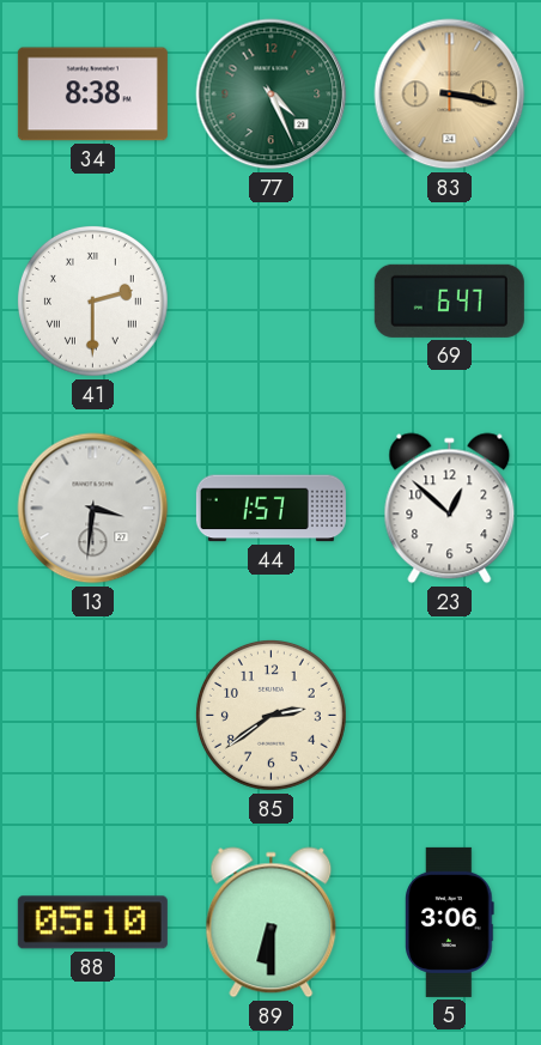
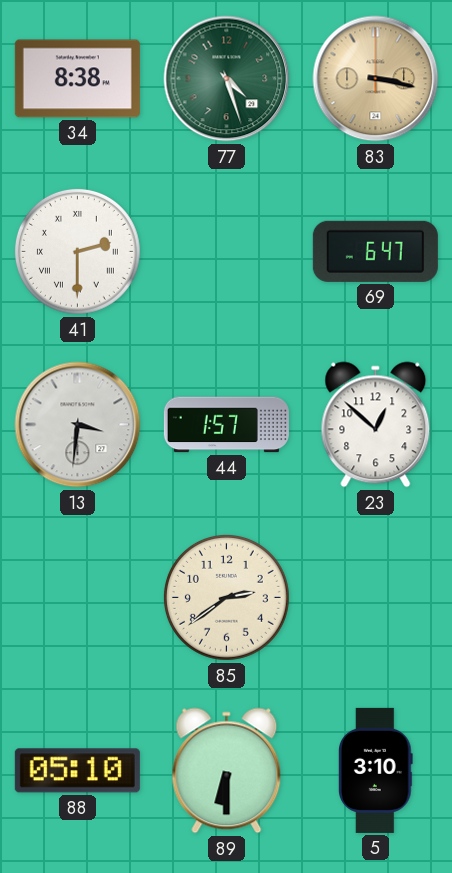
77: 4:26 -> 4:27 (227, 79)
5: 3:06 -> 3:10 (376, 770)
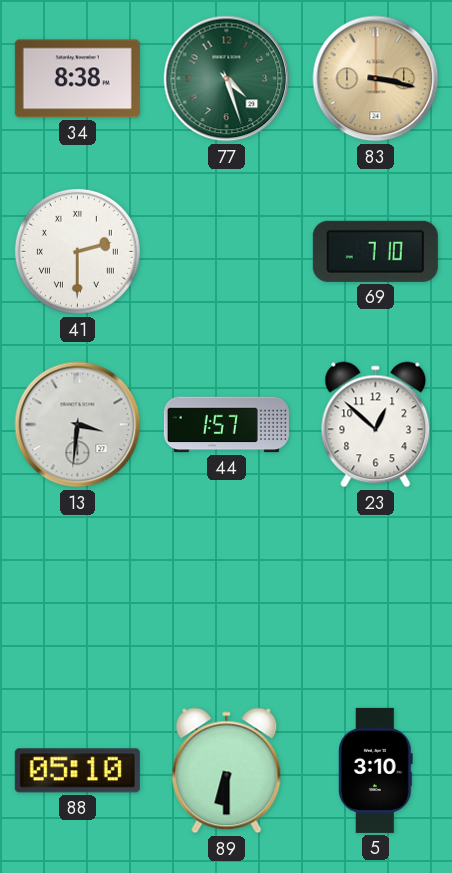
69: 6:47 -> 7:10 (375, 251)
85: 2:39 -> none (226, 597)
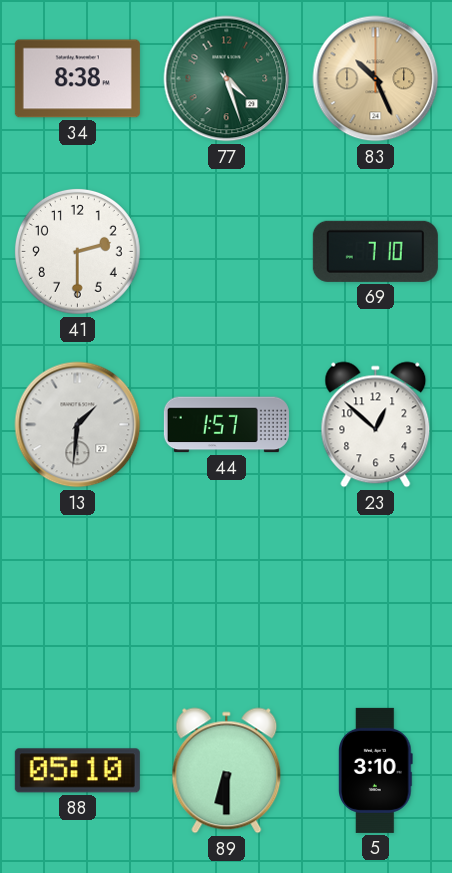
83: 3:17 -> 10:26 (376, 79)
41 numerals: Roman -> Arabic (77, 251)
13: 3:31 -> 1:31 (78, 425)
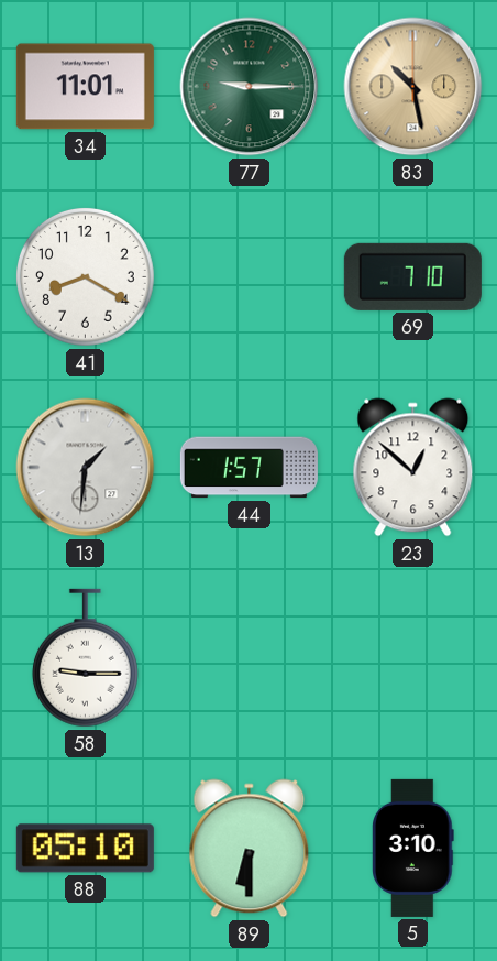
34: 8:38 -> 11:01 (85, 87)
77: 4:27 -> 9:15 (250, 87)
83: 10:26 -> 10:28 (413, 87)
41: 2:30 -> 8:20 (85, 276)
58: none -> 9:15 (85, 658)
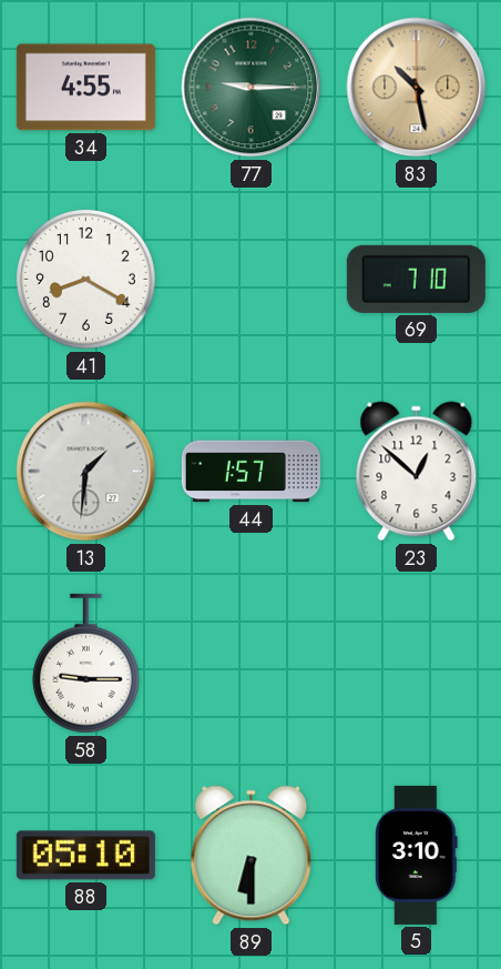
34: 11:01 -> 4:55 (85, 88)
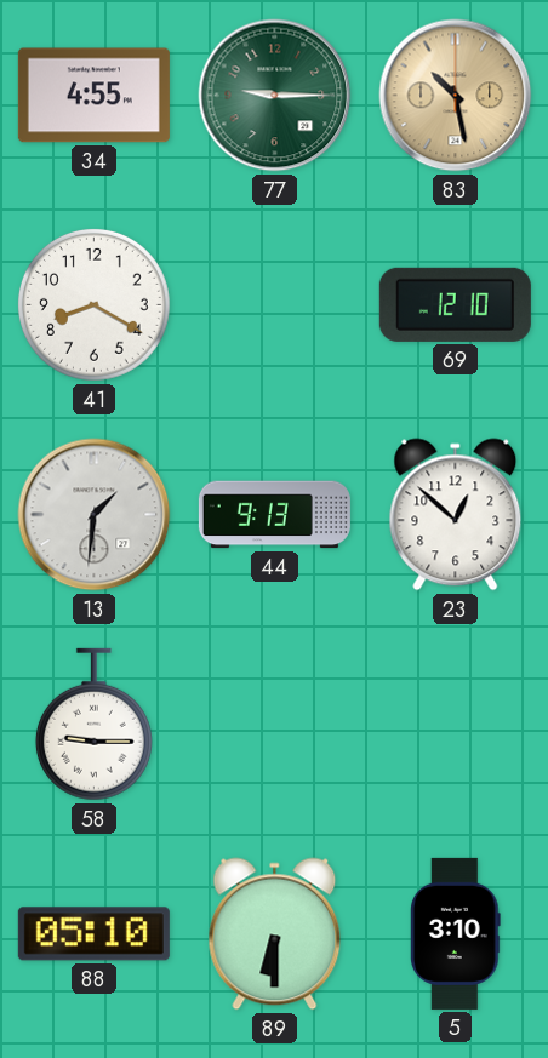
69: 7:10 -> 12:10 (455, 304)
44: 1:57 -> 9:13 (274, 515)
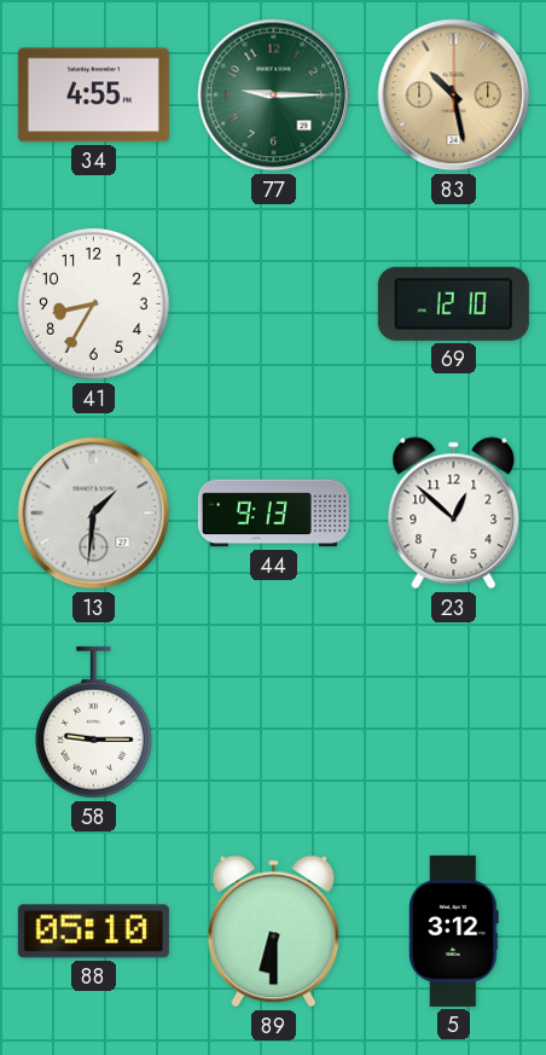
41: 8:20 -> 8:35 (93, 303)
5: 3:10 -> 3:12 (454, 931)
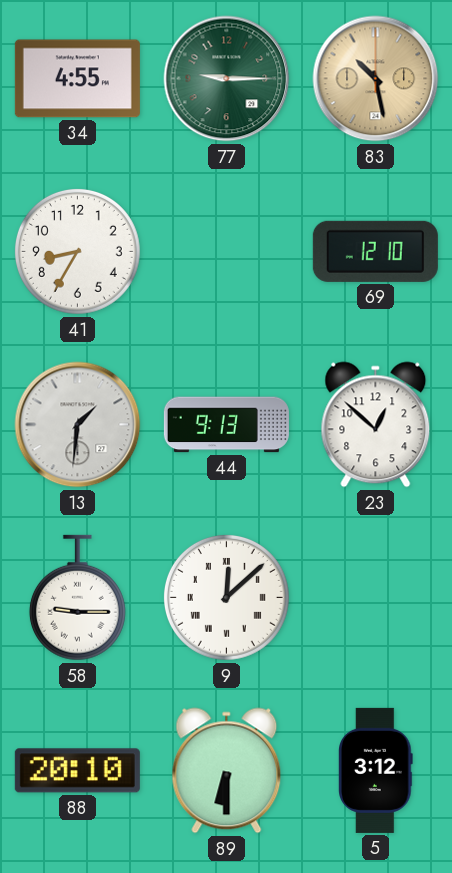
9: none -> 12:08 (226, 597)
88: 05:10 -> 20:10 (77, 771)
